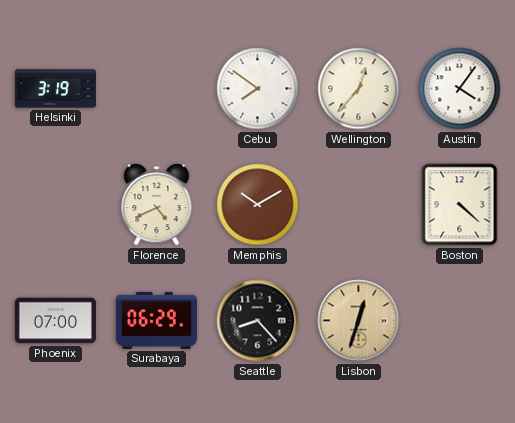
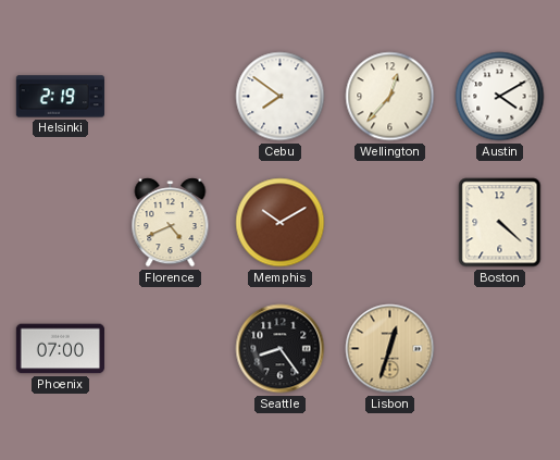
Helsinki: 3:19 -> 2:19 (60, 97)
Austin: 4:06 -> 4:10 (500, 97)
Surabaya: 06:29 -> none (156, 320)
Seattle: 8:23 -> 8:24 (281, 349)
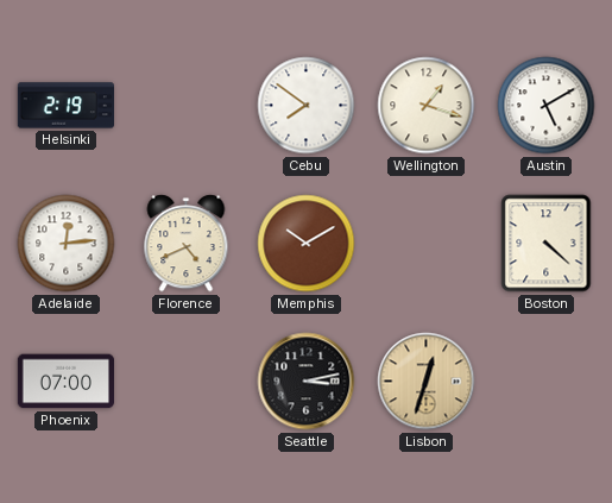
Wellington: 12:37 -> 1:18 (427, 106)
Austin: 4:10 -> 5:10 (547, 106)
Adelaide: none -> 12:14 (67, 244)
Seattle: 8:24 -> 3:13 (307, 382)
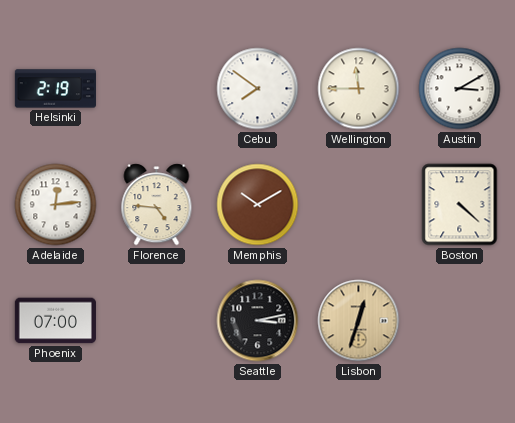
Wellington: 1:18 -> 11:45 (359, 89)
Austin: 5:10 -> 3:10 (460, 89)
Florence: 4:41 -> 4:46 (157, 205)
